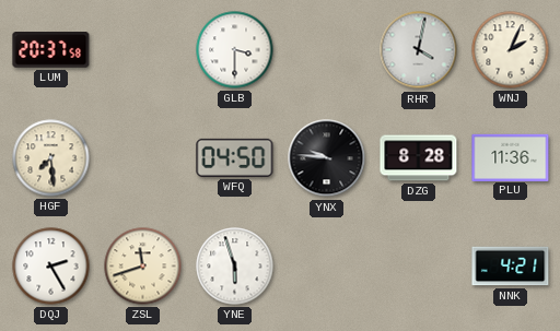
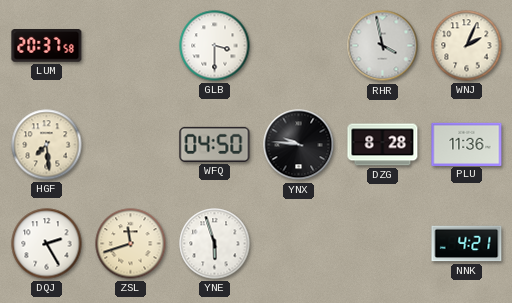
RHR: 4:02 -> 3:58 (383, 46)
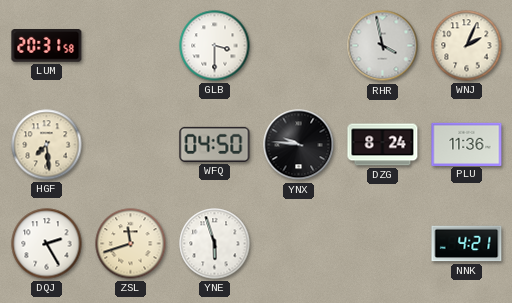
LUM: 20:37 -> 20:31 (47, 46)
DZG: 8:28 -> 8:24 (383, 145)
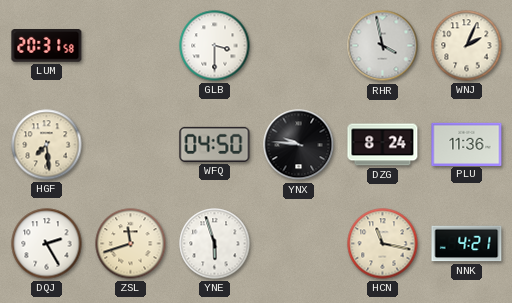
HCN: none -> 11:17 (383, 244)
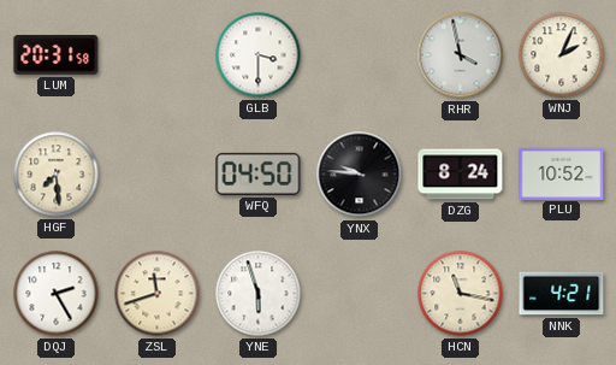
PLU: 11:36 -> 10:52 (562, 173)
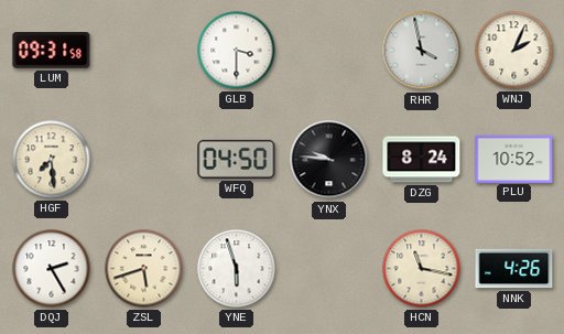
LUM: 20:31 -> 09:31 (52, 51)
ZSL: 11:42 -> 5:42 (144, 269)
NNK: 4:21 -> 4:26 (514, 269)
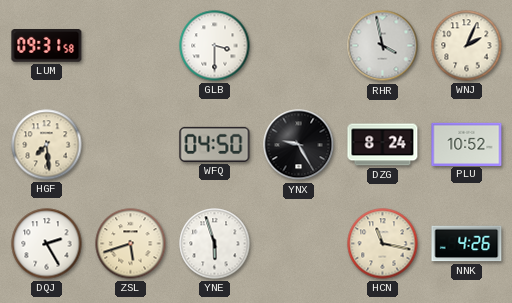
YNX: 9:46 -> 9:25 (299, 145)
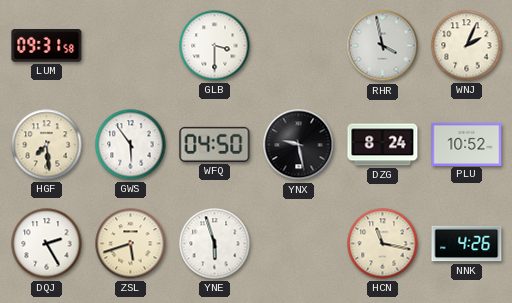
GWS: none -> 5:54 (131, 145)
YNX: 9:25 -> 9:28 (299, 145)
